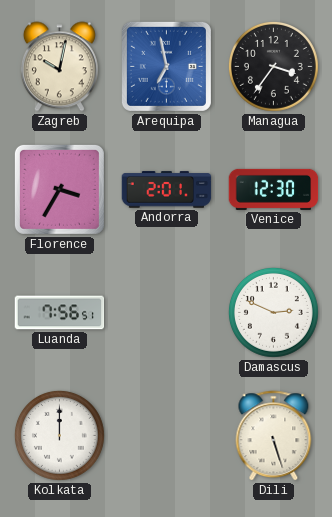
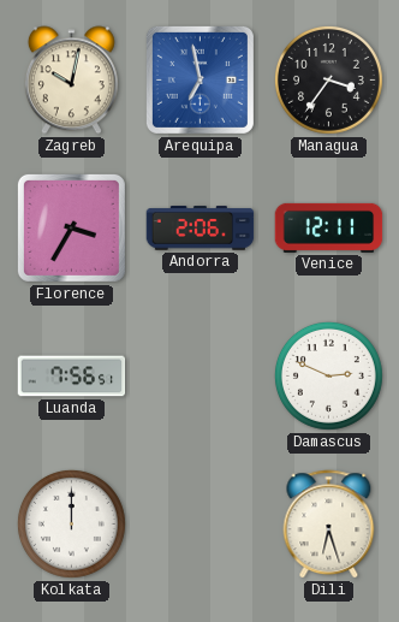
Andorra: 2:01 -> 2:06 (201, 229)
Venice: 12:30 -> 12:11 (329, 227)
Dili: 5:27 -> 6:27 (329, 525)
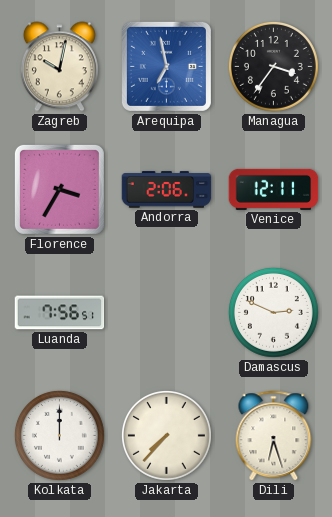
Jakarta: none -> 7:37 (166, 435)
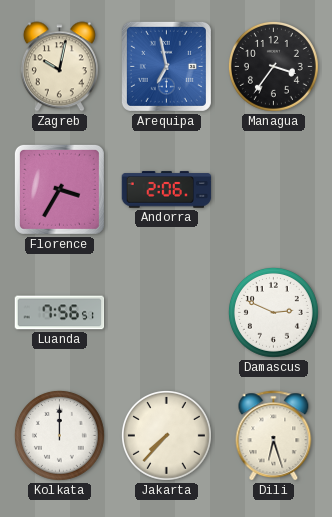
Venice: 12:11 -> none (274, 189)
